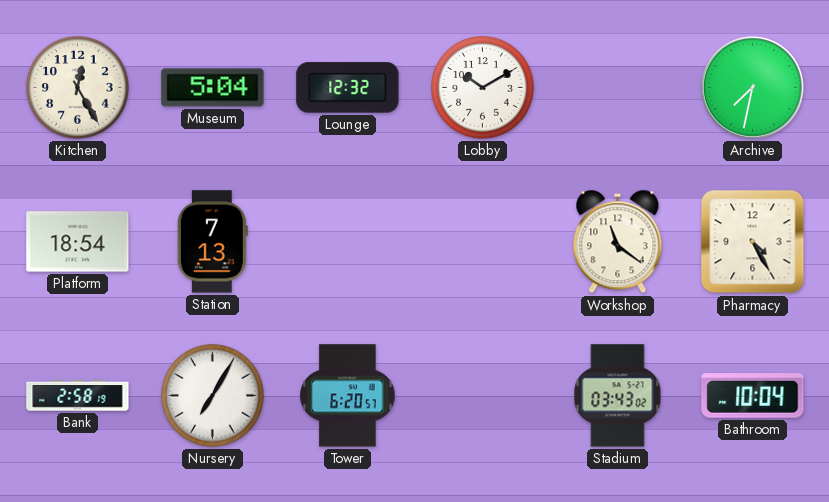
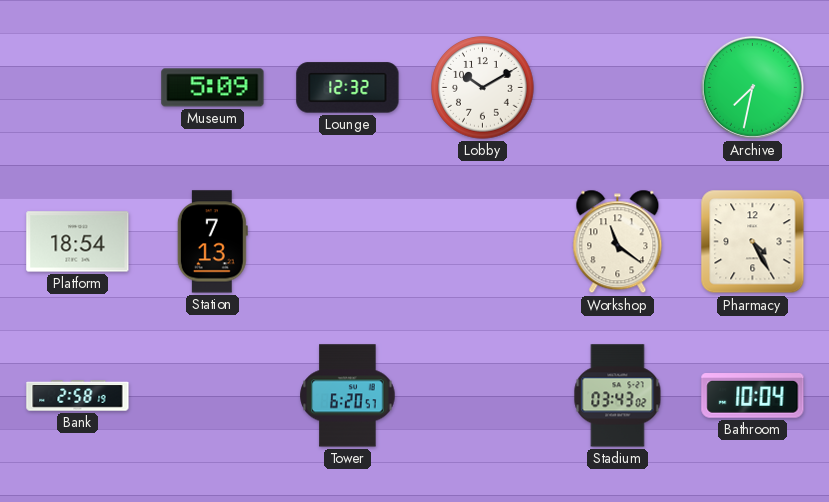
Kitchen: 12:25 -> none (78, 88)
Museum: 5:04 -> 5:09 (213, 88)
Nursery: 7:05 -> none (213, 396)
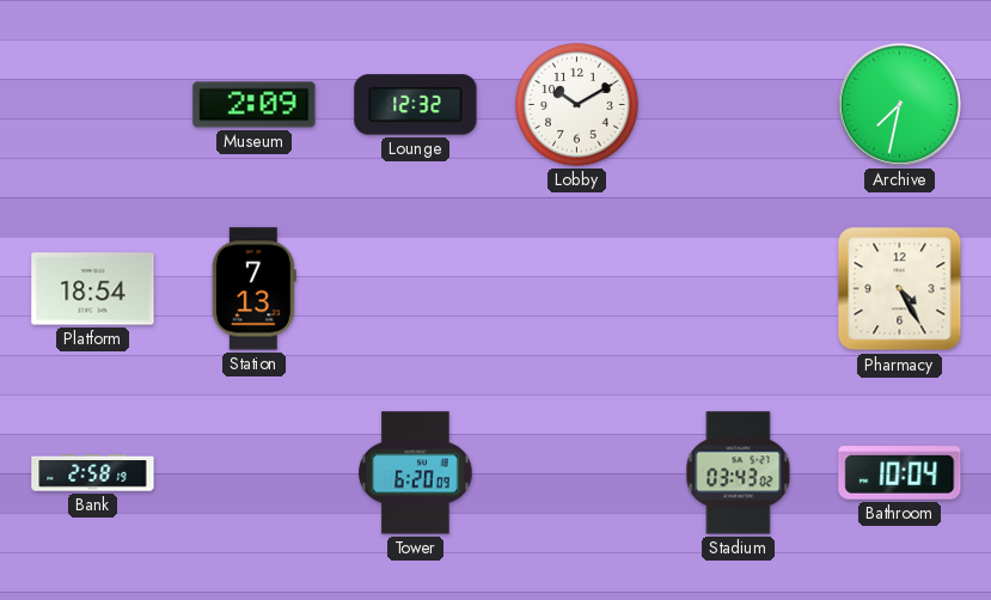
Museum: 5:09 -> 2:09 (255, 105)
Workshop: 11:21 -> none (618, 242)
Tower: 6:20:57 -> 6:20:09 (416, 473)
